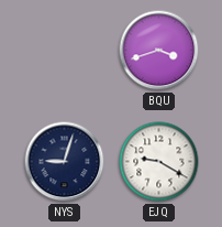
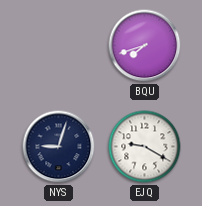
BQU: 3:42 -> 7:42 (145, 46)
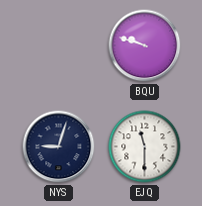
BQU: 7:42 -> 9:48 (145, 46)
EJQ: 9:20 -> 11:30 (145, 147)
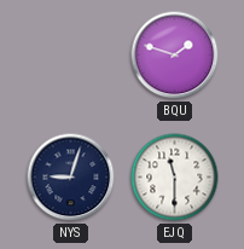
BQU: 9:48 -> 1:48 (175, 56)
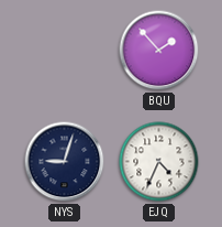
BQU: 1:48 -> 1:53 (159, 51)
EJQ: 11:30 -> 4:34 (159, 162)
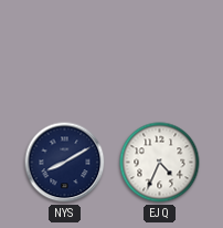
BQU: 1:53 -> none (159, 51)
NYS: 9:03 -> 8:10 (65, 163)
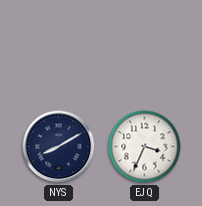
EJQ: 4:34 -> 3:34 (145, 147)
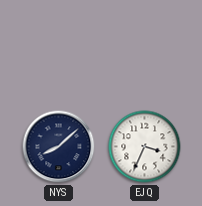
NYS: 8:10 -> 8:08 (59, 147)
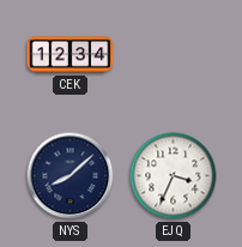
CEK: none -> 12:34 (71, 55)
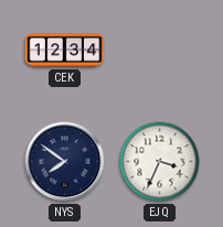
NYS: 8:08 -> 7:51 (65, 162)
